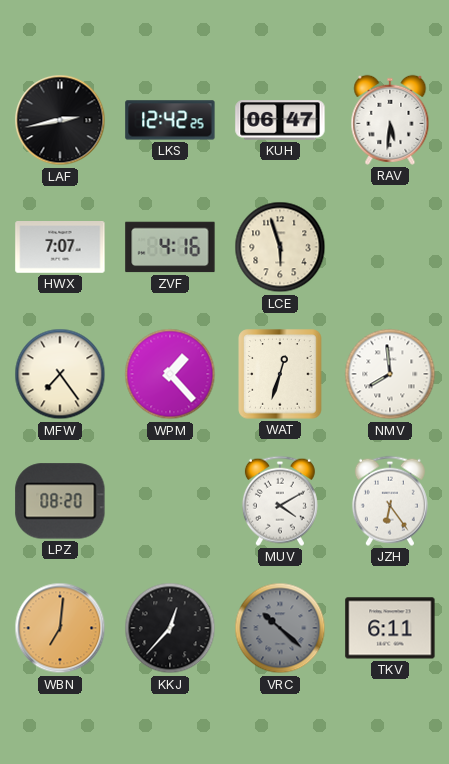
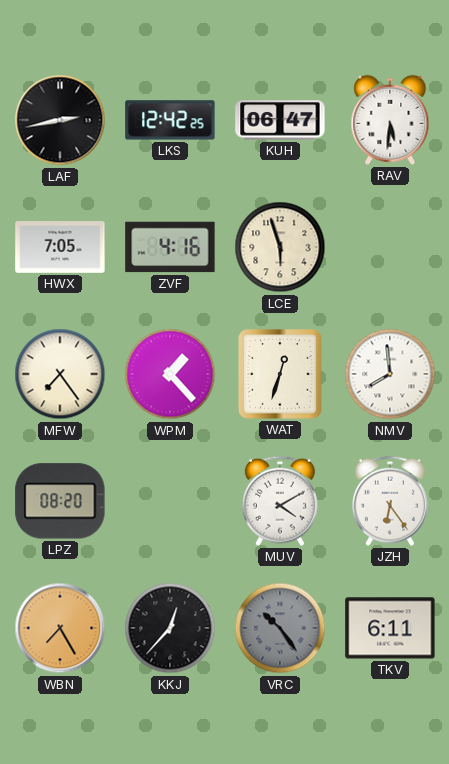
HWX: 7:07 -> 7:05 (60, 247)
WBN: 7:01 -> 7:25 (60, 628)
VRC: 10:22 -> 10:24 (280, 628)
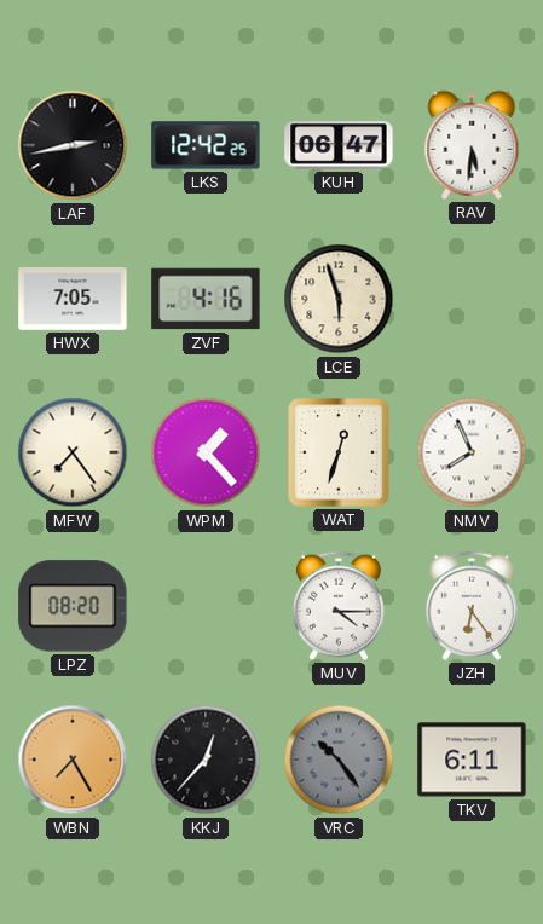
NMV: 7:59 -> 7:56 (472, 452)
MUV: 4:10 -> 4:15 (339, 606)
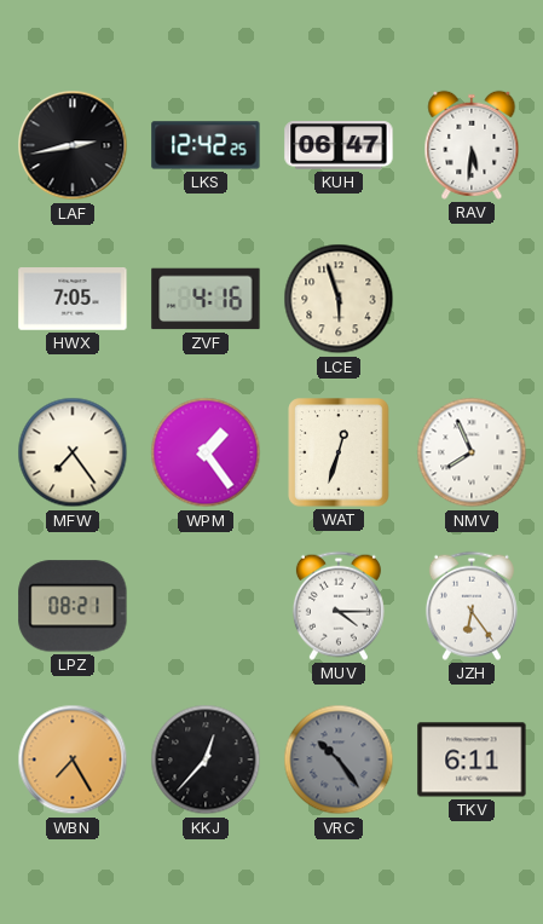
WPM: 1:23 -> 1:24 (206, 452)
LPZ: 08:20 -> 08:21 (73, 606)
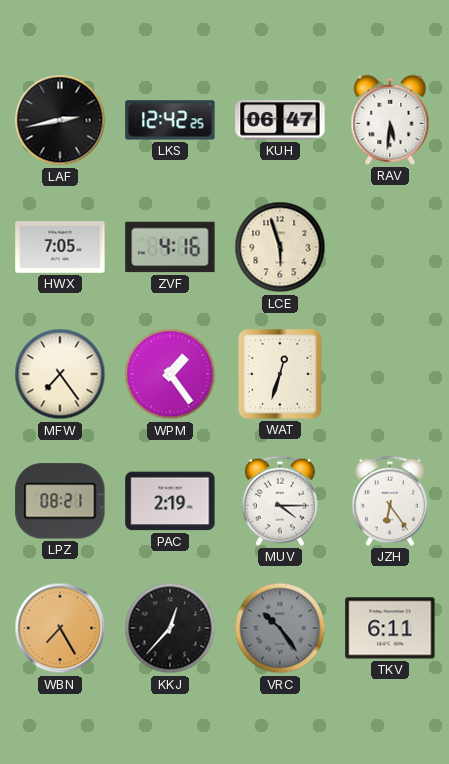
NMV: 7:56 -> none (472, 452)
PAC: none -> 2:19 (170, 501)
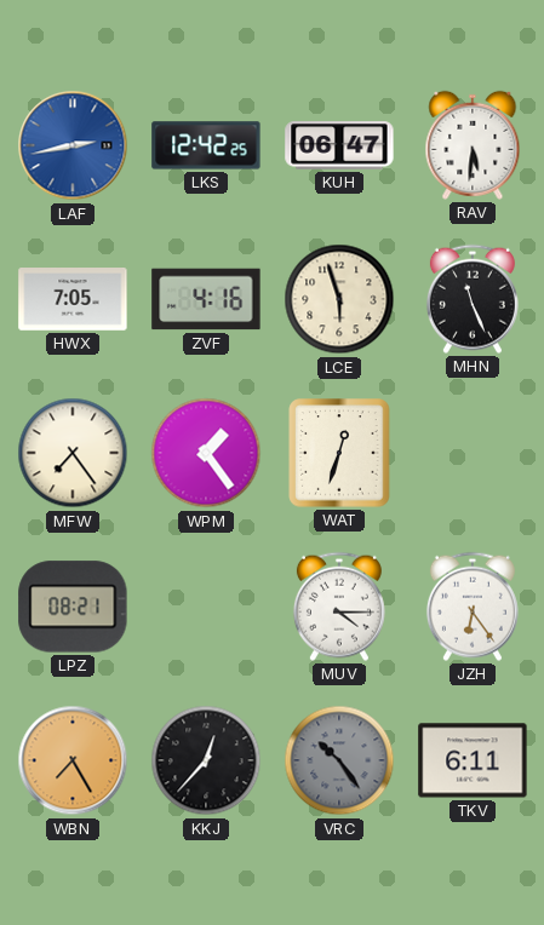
LAF dial: black -> blue (73, 145)
MHN: none -> 11:26 (473, 299)
PAC: 2:19 -> none (170, 501)
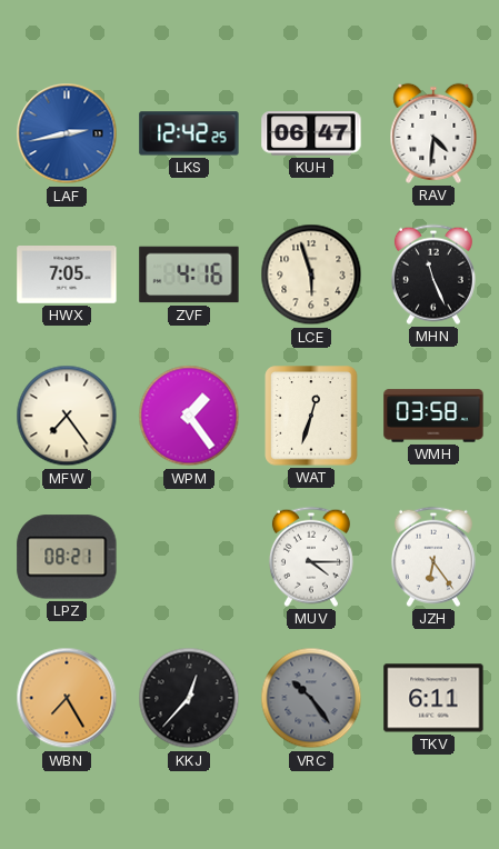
RAV: 5:31 -> 4:31 (433, 133)
WMH: none -> 03:58 (433, 416)
